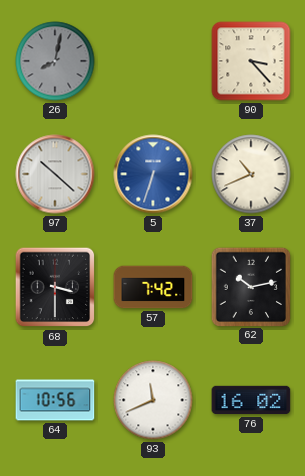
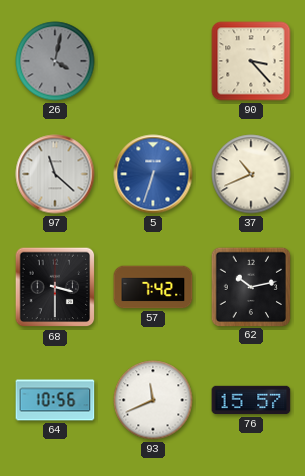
26: 8:02 -> 4:02 (55, 61)
97: 10:22 -> 11:22 (55, 174)
76: 16:02 -> 15:57 (251, 400)
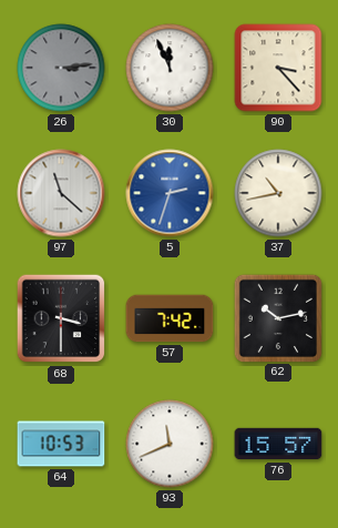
26: 4:02 -> 3:14 (61, 68)
30: none -> 11:56 (170, 68)
5: 6:33 -> 2:33 (170, 193)
37: 10:41 -> 10:43 (278, 193)
64: 10:56 -> 10:53 (61, 444)
